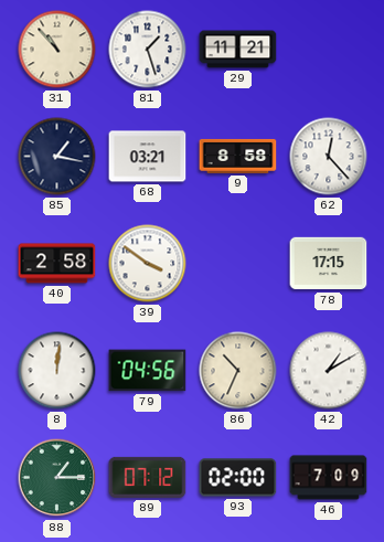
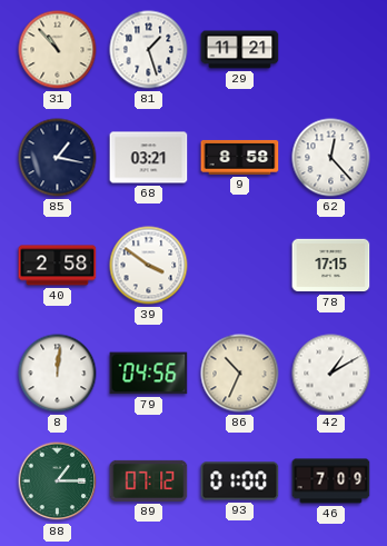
93: 02:00 -> 01:00 (240, 482)
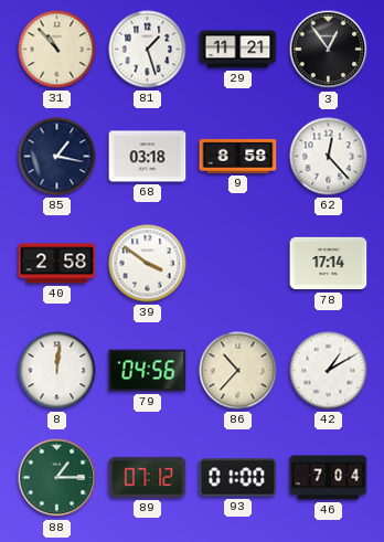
3: none -> 12:54 (329, 50)
68: 03:21 -> 03:18 (148, 157)
78: 17:15 -> 17:14 (329, 264)
86: 10:34 -> 10:37 (238, 371)
46: 7:09 -> 7:04 (329, 478)
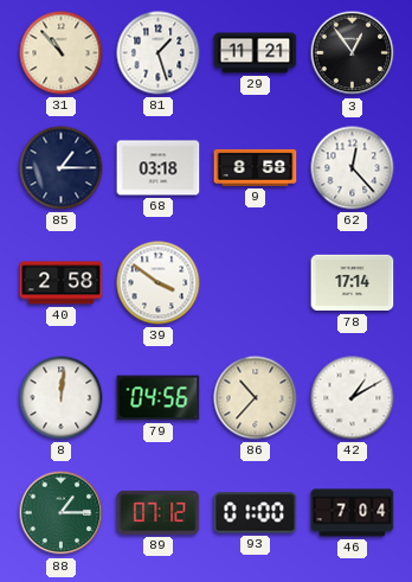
85: 1:17 -> 1:15 (62, 168)
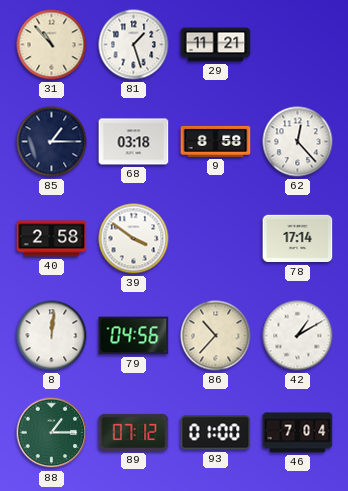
3: 12:54 -> none (353, 53)
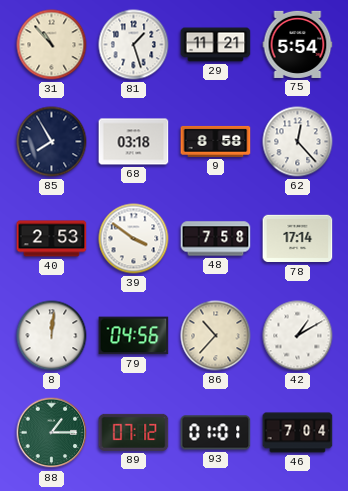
75: none -> 5:54 (298, 44)
85: 1:15 -> 7:55 (52, 142)
40: 2:58 -> 2:53 (52, 239)
48: none -> 7:58 (216, 239)
93: 01:00 -> 01:01 (216, 433)
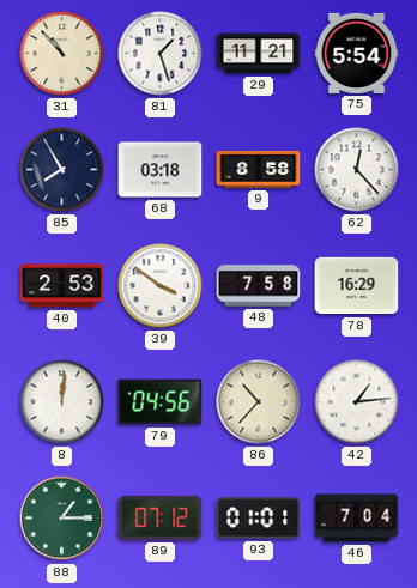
78: 17:14 -> 16:29 (357, 286)
42: 1:10 -> 1:14 (357, 402)
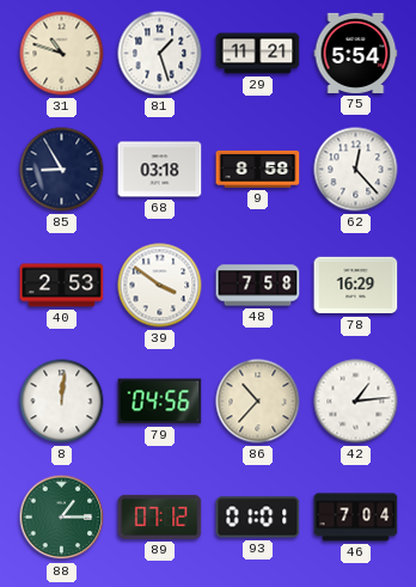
31: 10:53 -> 10:48 (62, 54)
85: 7:55 -> 8:55 (62, 170)
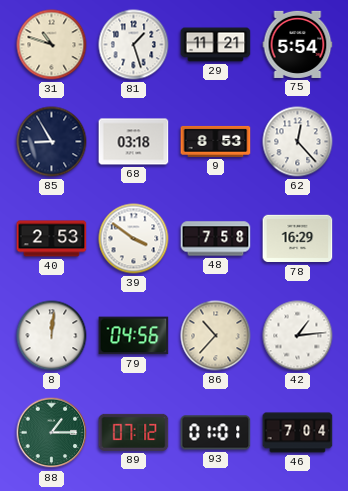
9: 8:58 -> 8:53 (216, 141)
